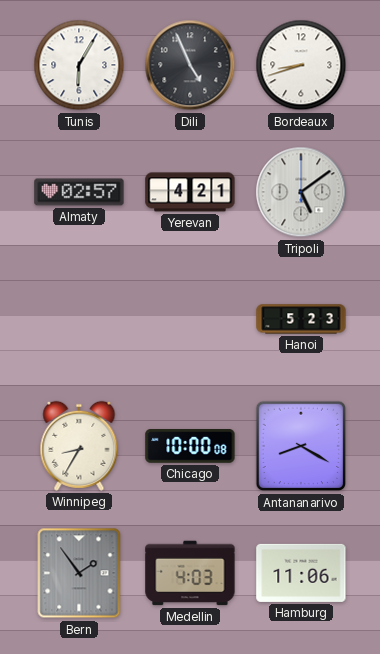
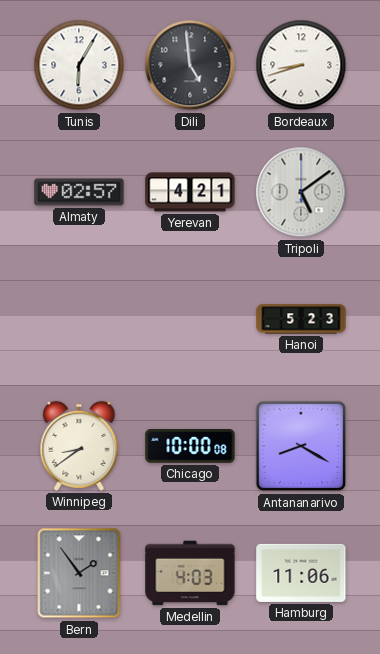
Dili: 4:56 -> 4:59 (190, 65)
Winnipeg: 8:35 -> 8:39 (79, 446)
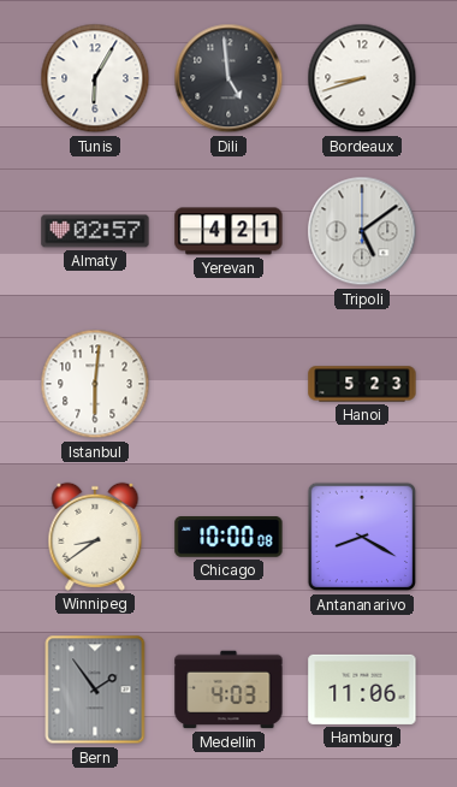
Istanbul: none -> 6:01 (95, 384)
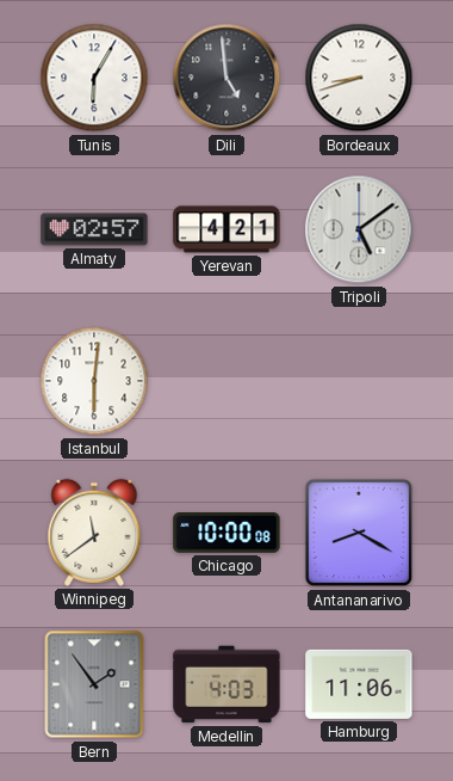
Hanoi: 5:23 -> none (362, 384)
Winnipeg: 8:39 -> 11:39 (94, 533)
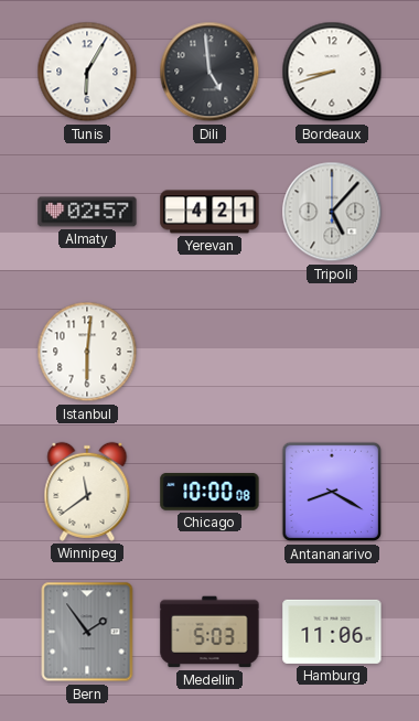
Tripoli: 5:09 -> 5:07 (332, 212)
Medellin: 4:03 -> 5:03 (209, 632)
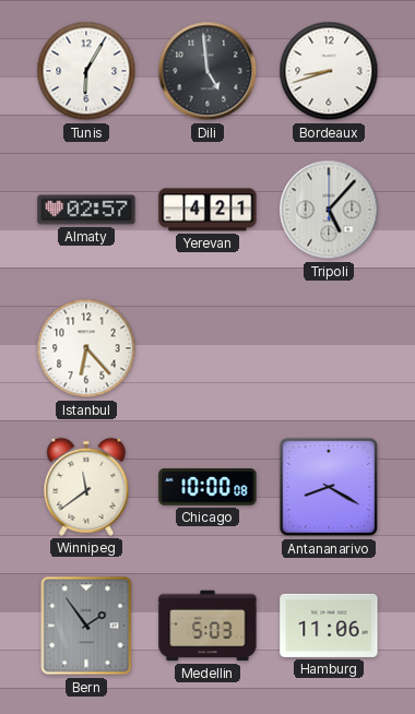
Istanbul: 6:01 -> 6:23 (86, 348)
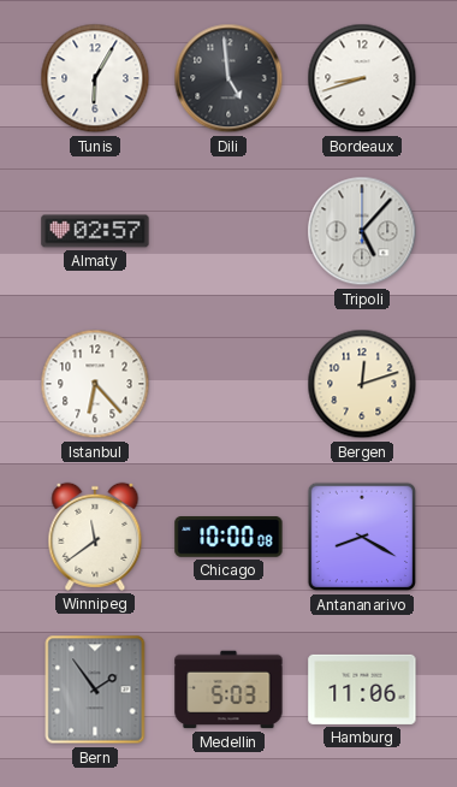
Yerevan: 4:21 -> none (207, 210)
Bergen: none -> 12:12 (362, 384)
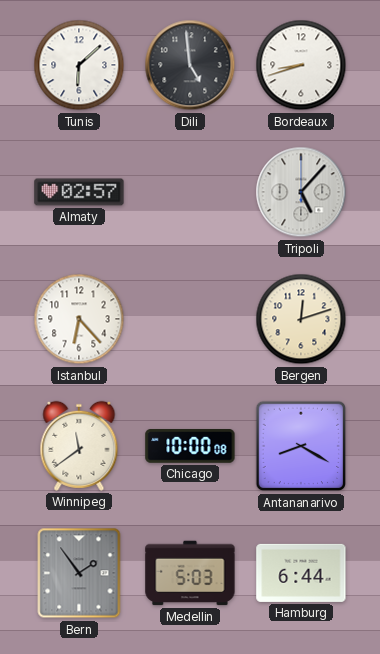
Tunis: 6:05 -> 6:08 (79, 65)
Hamburg: 11:06 -> 6:44 (301, 573)
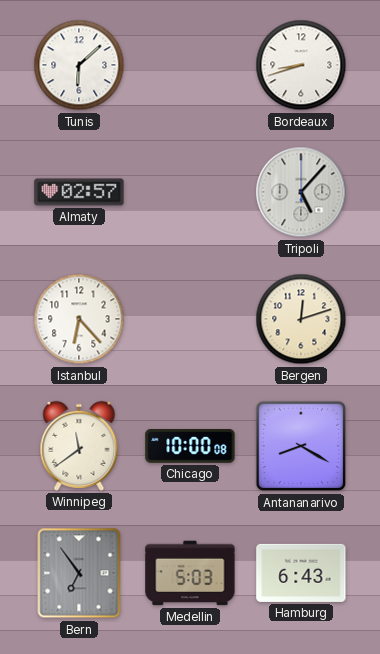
Dili: 4:59 -> none (190, 65)
Bern: 1:54 -> 6:54 (79, 573)
Hamburg: 6:44 -> 6:43 (301, 573)
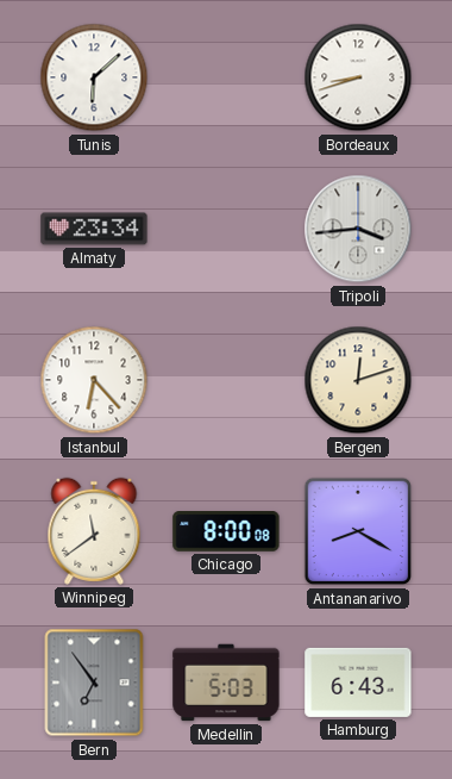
Almaty: 02:57 -> 23:34 (94, 229)
Tripoli: 5:07 -> 3:44 (358, 229)
Chicago: 10:00 -> 8:00 (226, 532)
